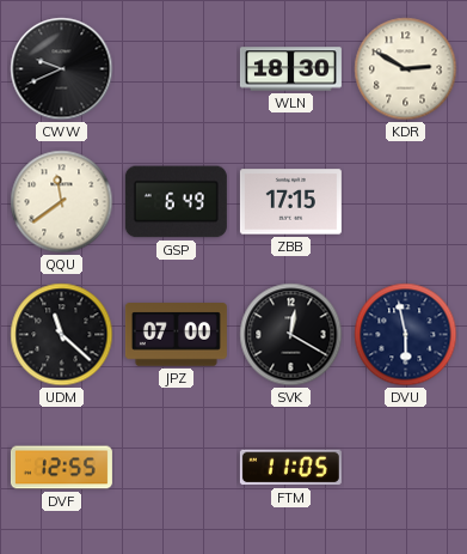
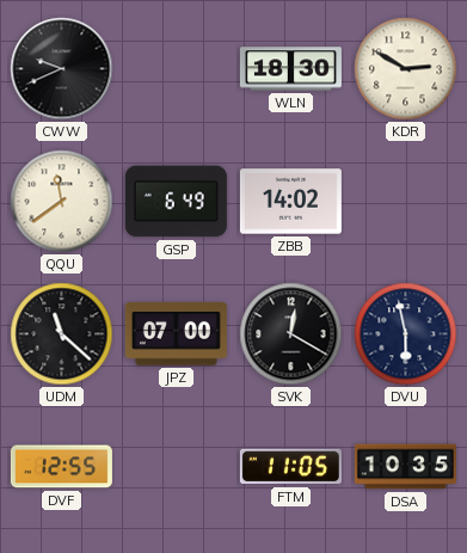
ZBB: 17:15 -> 14:02 (290, 202)
DSA: none -> 10:35 (405, 467)
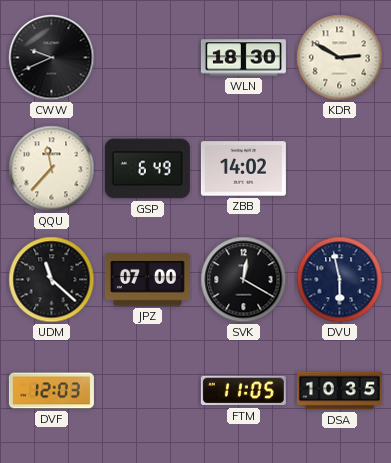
QQU: 11:39 -> 11:37 (52, 169)
DVF: 12:55 -> 12:03 (51, 391)
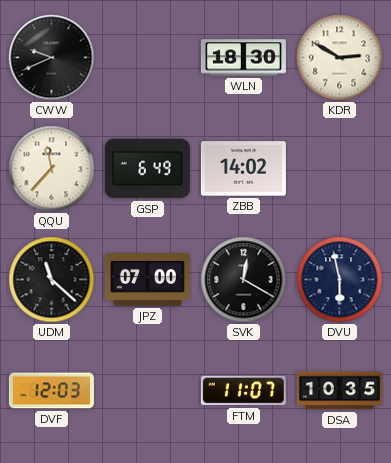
FTM: 11:05 -> 11:07 (243, 391)
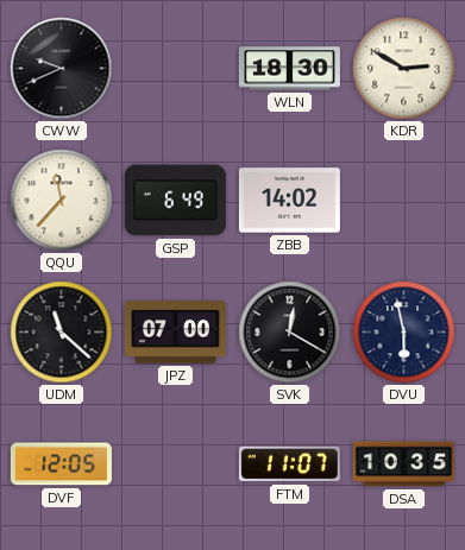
DVF: 12:03 -> 12:05 (61, 464)
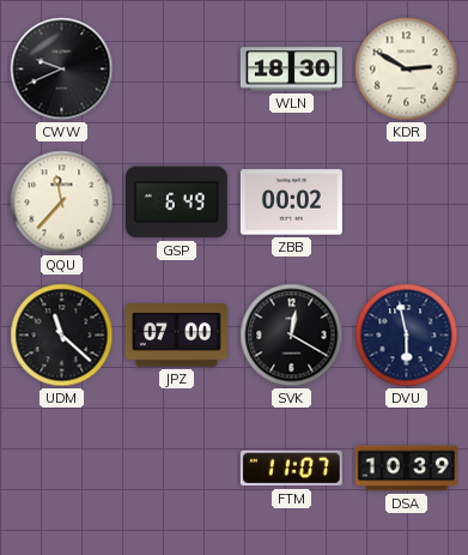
ZBB: 14:02 -> 00:02 (291, 203)
DVF: 12:05 -> none (61, 464)
DSA: 10:35 -> 10:39 (406, 469)
